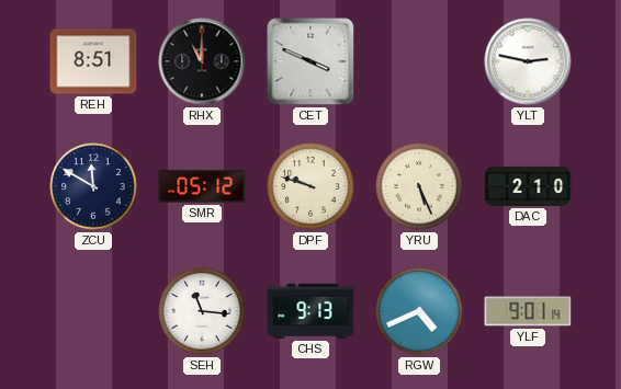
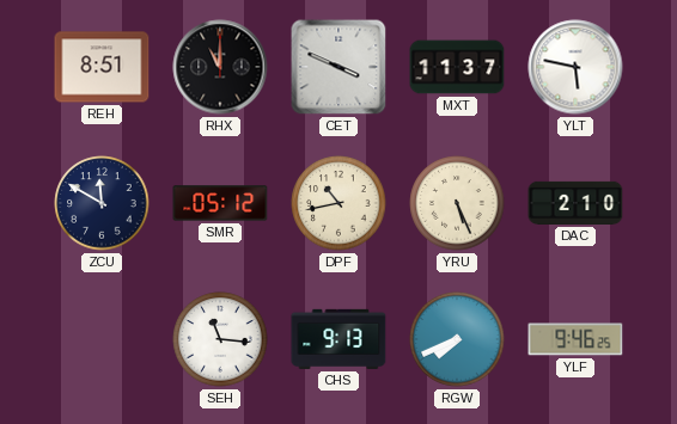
MXT: none -> 11:37 (457, 67)
YLT: 2:47 -> 5:47 (575, 67)
DPF: 9:48 -> 10:43 (338, 203)
RGW: 4:41 -> 7:41 (457, 339)
YLF: 9:01 -> 9:46 (575, 339)
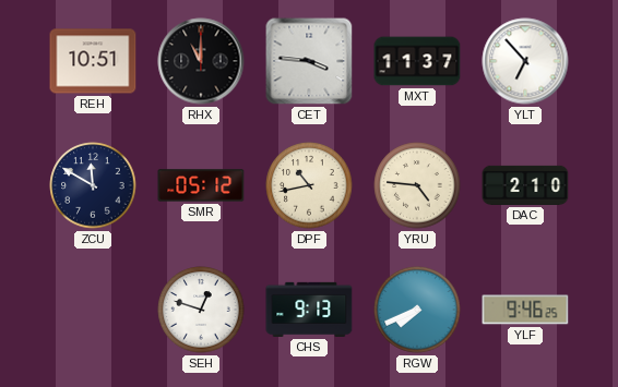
REH: 8:51 -> 10:51 (93, 61)
CET: 3:49 -> 3:46 (309, 61)
YLT: 5:47 -> 6:53 (525, 61)
YRU: 5:26 -> 4:46 (417, 185)
SEH: 11:16 -> 12:48 (201, 310)
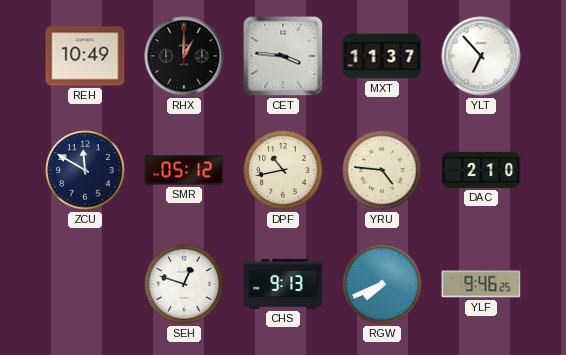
REH: 10:51 -> 10:49 (85, 56)
RHX: 11:00 -> 1:00 (184, 56)
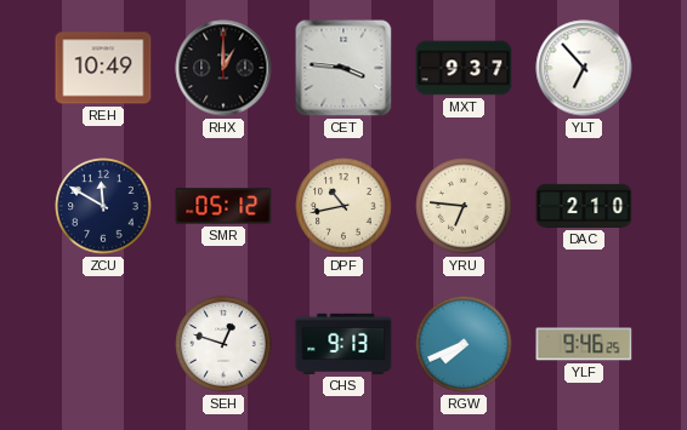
MXT: 11:37 -> 9:37 (464, 68)
YRU: 4:46 -> 6:46 (464, 206)
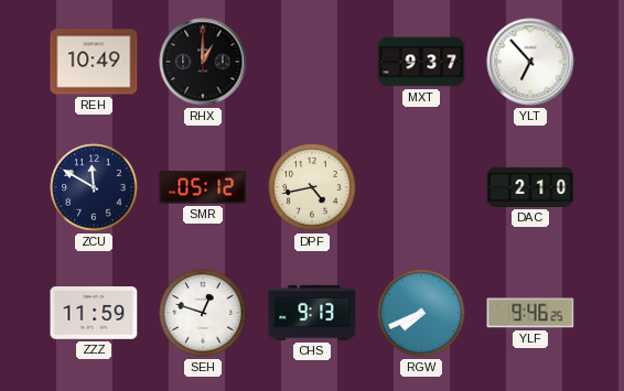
CET: 3:46 -> none (343, 68)
DPF: 10:43 -> 4:43 (312, 187)
YRU: 6:46 -> none (464, 206)
ZZZ: none -> 11:59 (94, 313)
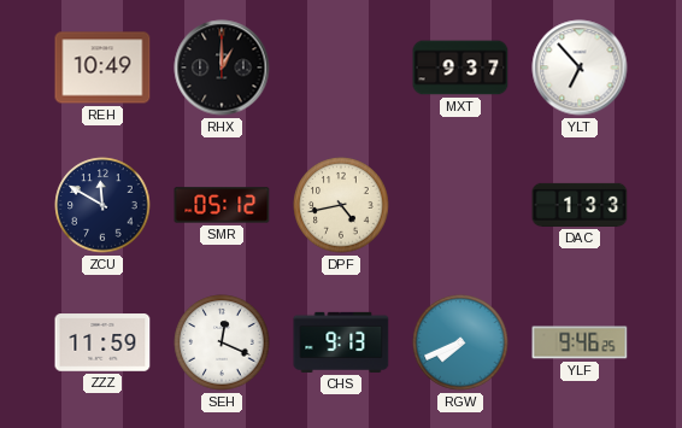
DAC: 2:10 -> 1:33 (580, 205)
SEH: 12:48 -> 12:19 (222, 342)
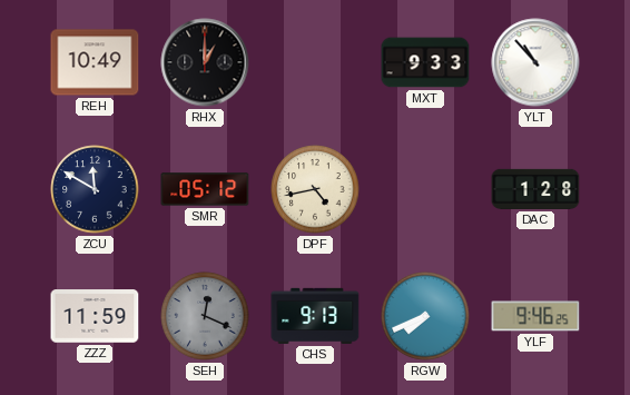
MXT: 9:37 -> 9:33 (425, 62)
YLT: 6:53 -> 10:53 (535, 62)
DAC: 1:33 -> 1:28 (535, 189)
SEH dial: white -> grey (205, 316)
